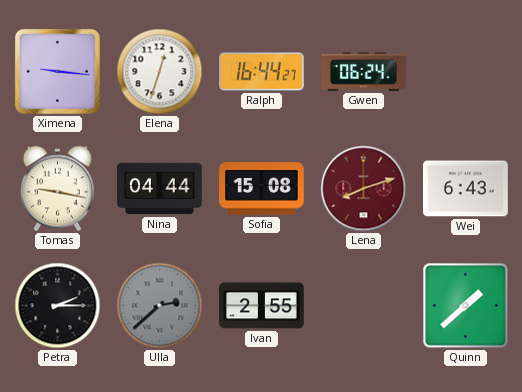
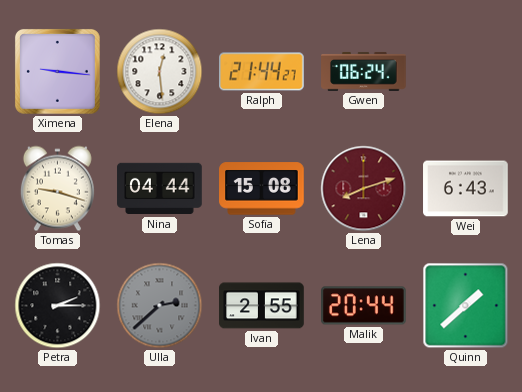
Elena: 12:33 -> 12:29 (160, 72)
Ralph: 16:44 -> 21:44 (262, 72)
Tomas: 9:17 -> 9:18 (57, 189)
Malik: none -> 20:44 (364, 306)
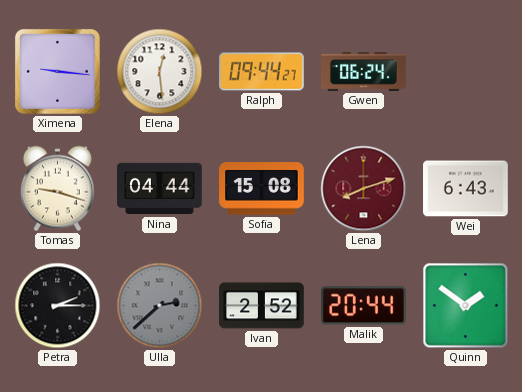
Ralph: 21:44 -> 09:44 (262, 72)
Ivan: 2:55 -> 2:52 (262, 306)
Quinn: 1:38 -> 1:51 (466, 306)
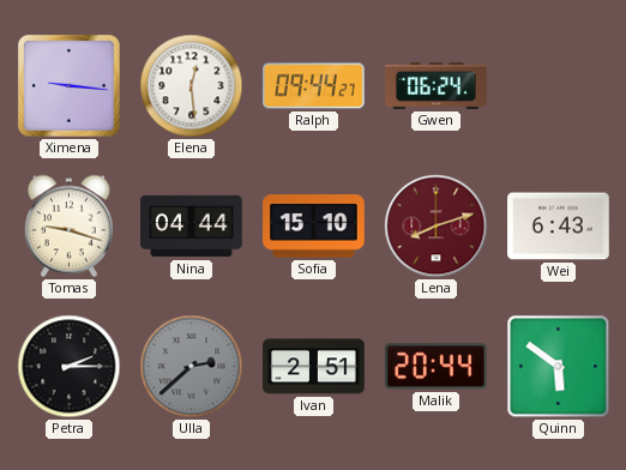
Sofia: 15:08 -> 15:10 (314, 227)
Ivan: 2:52 -> 2:51 (314, 367)
Quinn: 1:51 -> 5:51 (559, 367)
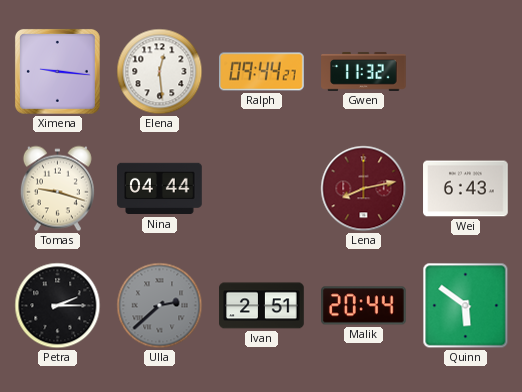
Gwen: 06:24 -> 11:32 (364, 72)
Sofia: 15:10 -> none (314, 227)
Lena: 8:12 -> 8:13 (364, 189)
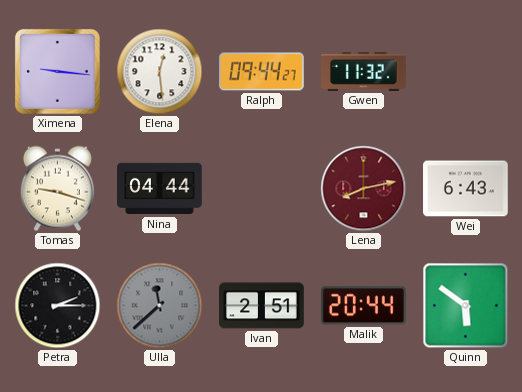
Ulla: 2:38 -> 11:38 (160, 306)
